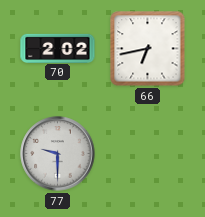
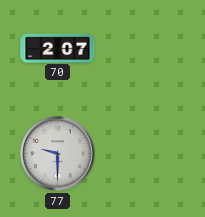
70: 2:02 -> 2:07 (58, 48)
66: 6:43 -> none (148, 49)
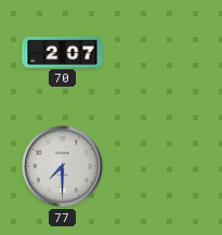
77: 9:30 -> 7:30 (63, 167)
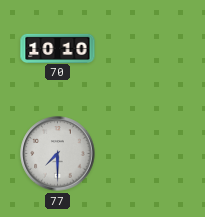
70: 2:07 -> 10:10 (58, 48)
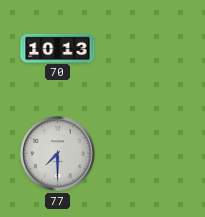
70: 10:10 -> 10:13 (58, 48)
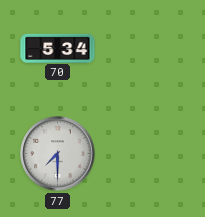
70: 10:13 -> 5:34 (58, 48)
